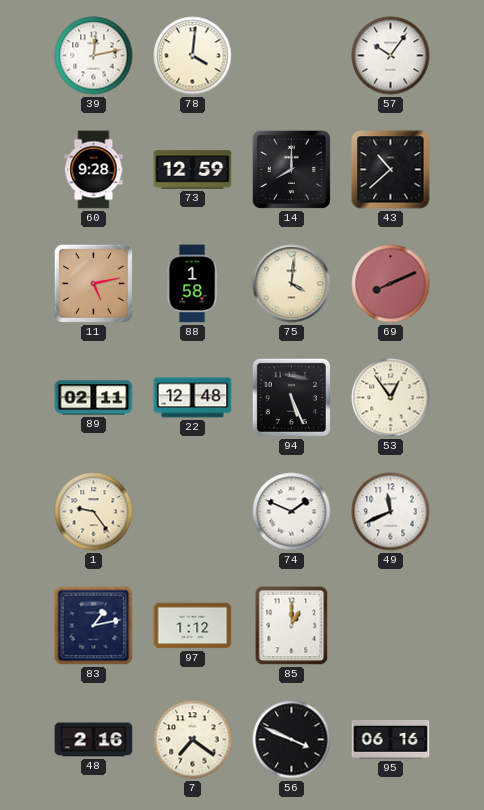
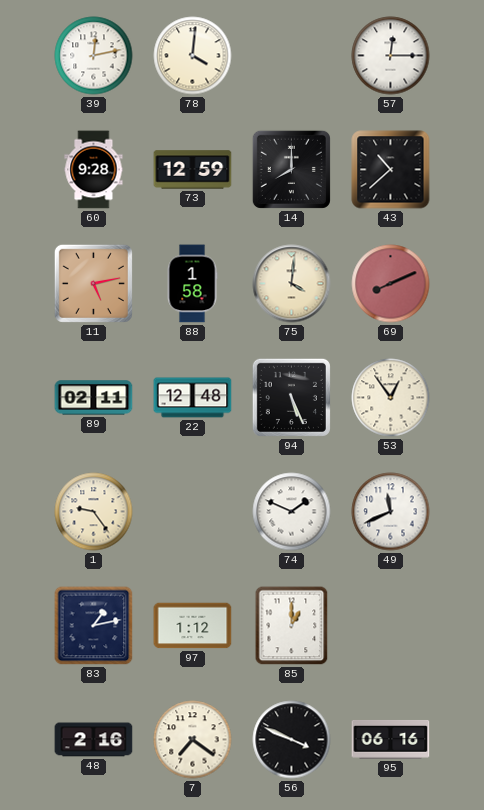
57: 10:06 -> 12:15 (391, 56)
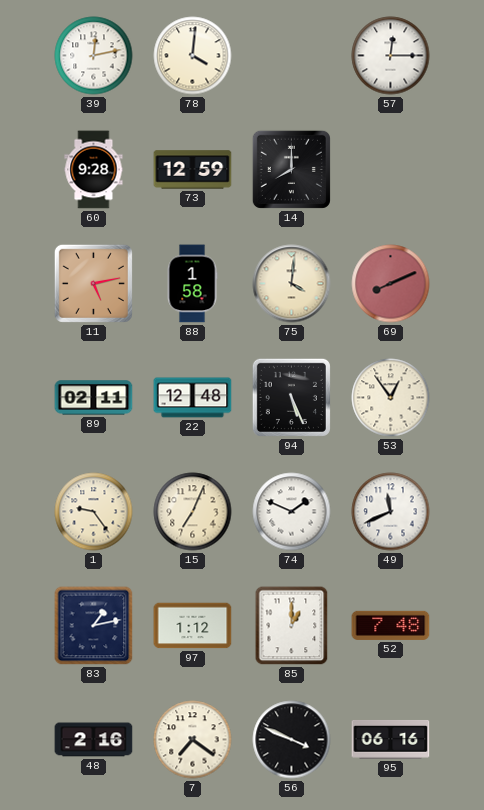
43: 10:38 -> none (391, 170)
15: none -> 7:04 (193, 512)
52: none -> 7:48 (391, 625)
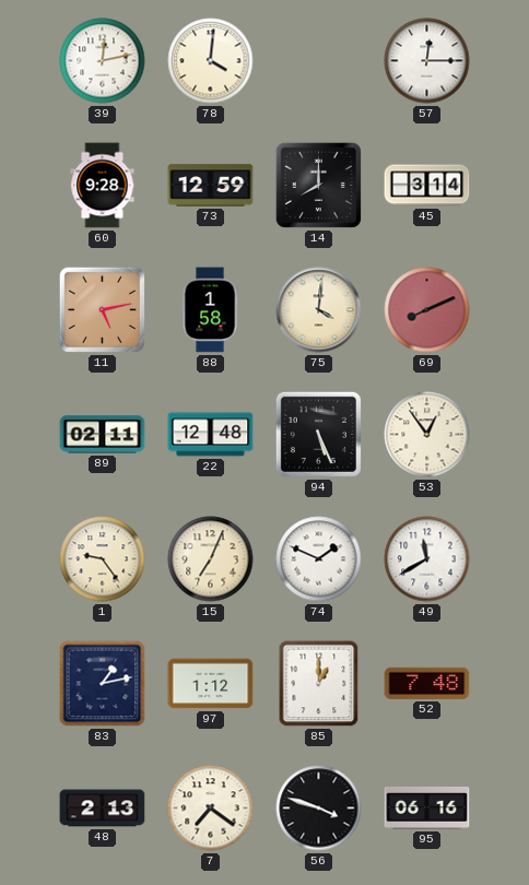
45: none -> 3:14 (427, 186)
49: 11:41 -> 11:40 (427, 559)
48: 2:16 -> 2:13 (103, 809)
56: 3:49 -> 3:48 (319, 809)
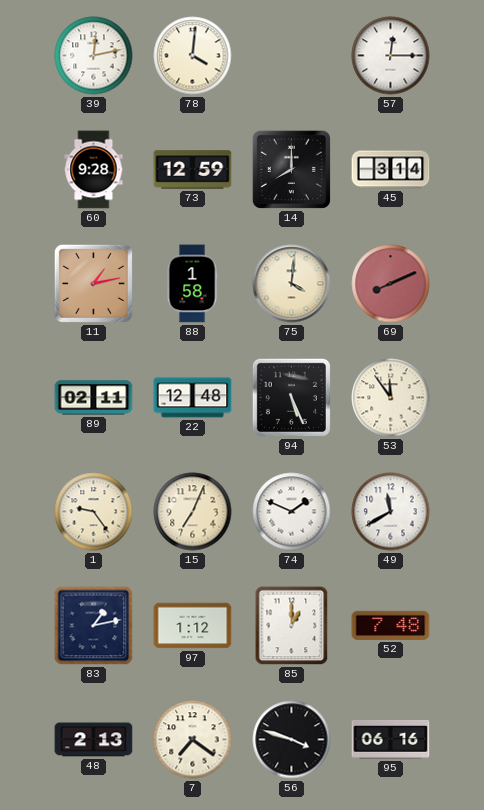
11: 5:13 -> 1:13 (93, 283)
53: 12:54 -> 11:54 (391, 398)
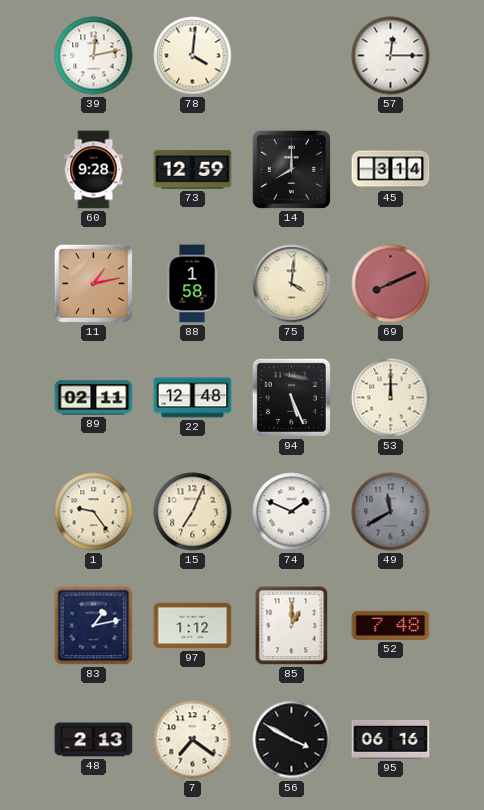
53: 11:54 -> 12:00 (391, 398)
49 dial: white -> grey (391, 512)
56: 3:48 -> 3:50 (292, 740)
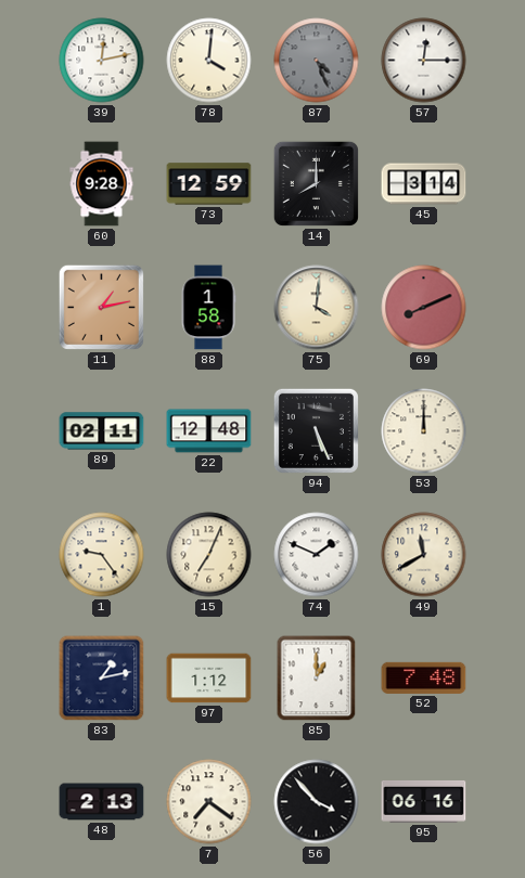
87: none -> 4:26 (317, 61)
49 dial: grey -> cream (424, 555)
56: 3:50 -> 3:53 (317, 802)
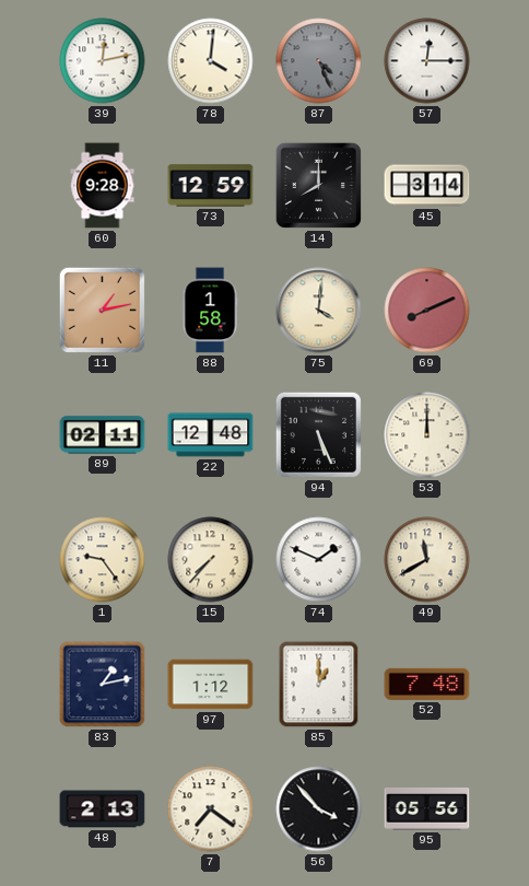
15: 7:04 -> 7:37 (211, 560)
95: 06:16 -> 05:56 (427, 808)
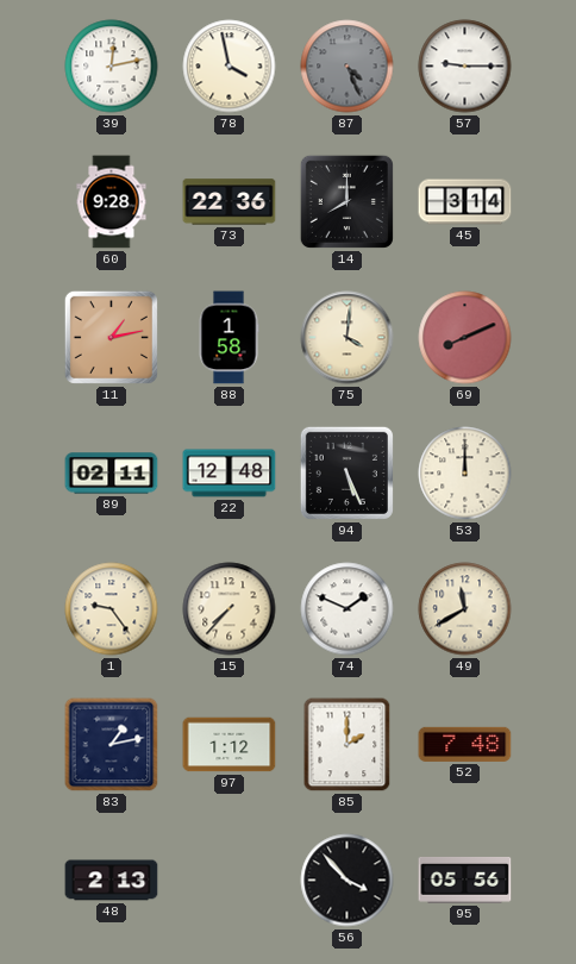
78: 4:01 -> 3:58 (230, 67)
57: 12:15 -> 9:15 (465, 67)
73: 12:59 -> 22:36 (230, 202)
85: 1:00 -> 2:00 (348, 745)
7: 7:21 -> none (211, 809)
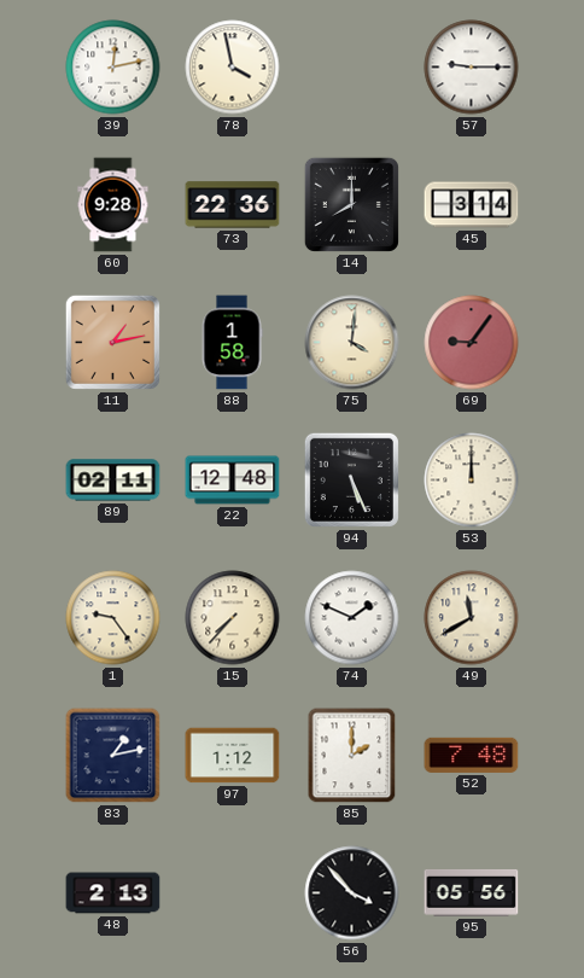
87: 4:26 -> none (348, 67)
69: 8:11 -> 9:06 (472, 343)
